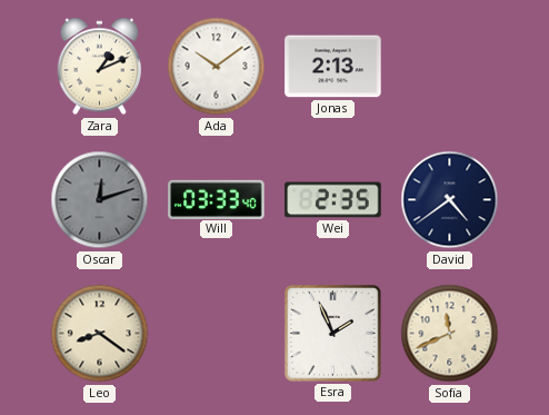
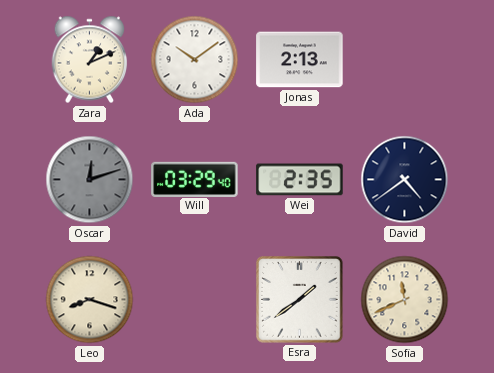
Will: 03:33 -> 03:29 (195, 179)
Leo: 8:21 -> 8:18 (90, 300)
Esra: 1:56 -> 1:39 (300, 300)
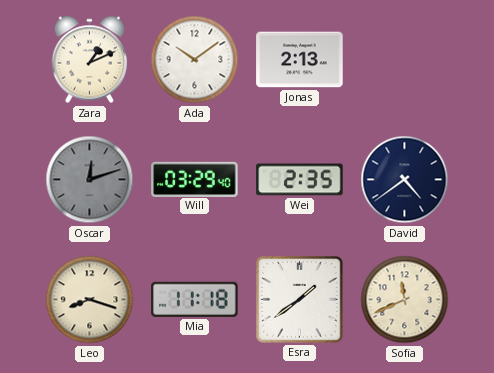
Mia: none -> 11:18 (195, 299)
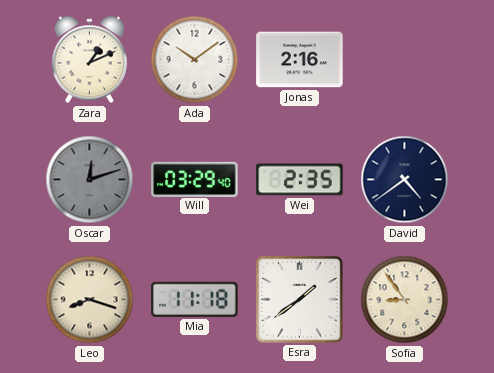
Jonas: 2:13 -> 2:16 (300, 60)
Sofia: 11:41 -> 8:54 (405, 300)
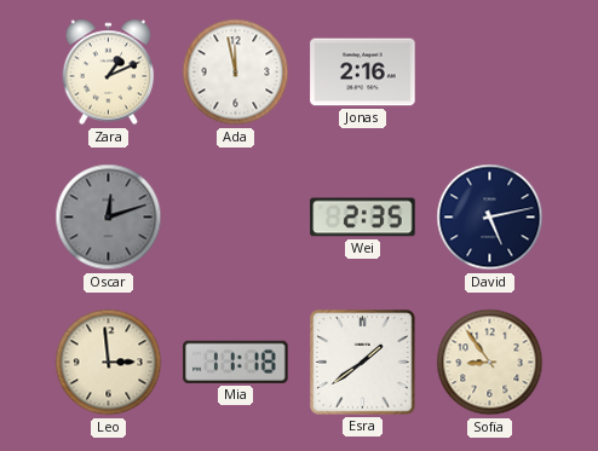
Ada: 10:09 -> 11:58 (236, 73)
Will: 03:29 -> none (195, 179)
David: 4:39 -> 5:13 (490, 218)
Leo: 8:18 -> 2:59 (109, 363)
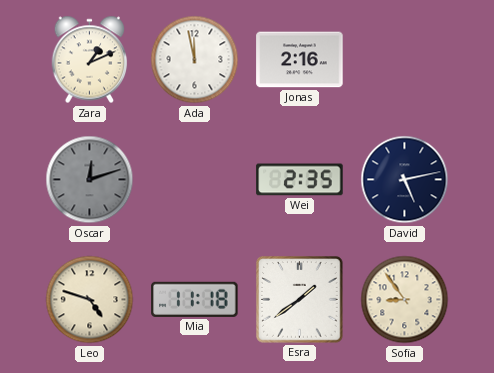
Leo: 2:59 -> 4:48 (90, 300)
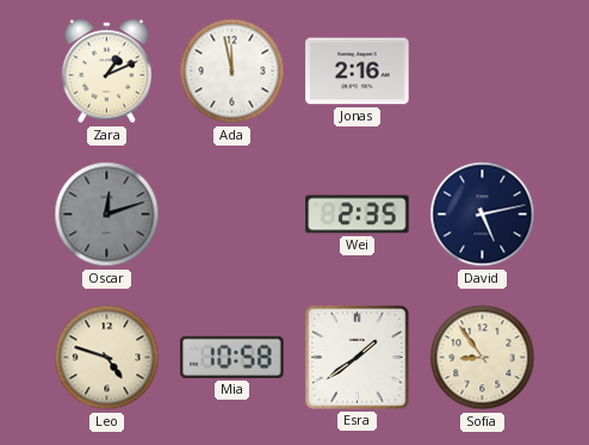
Mia: 11:18 -> 10:58 (232, 357)
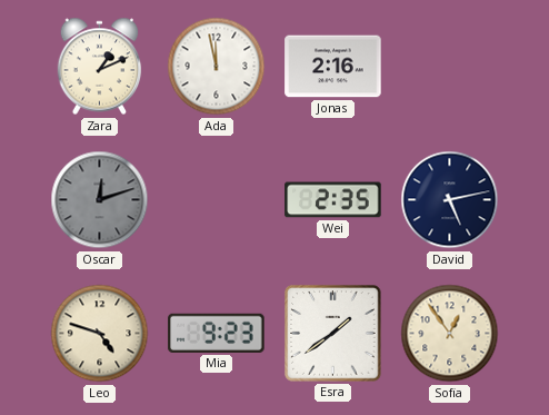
Mia: 10:58 -> 9:23 (217, 333)
Sofia: 8:54 -> 12:54 (450, 334)
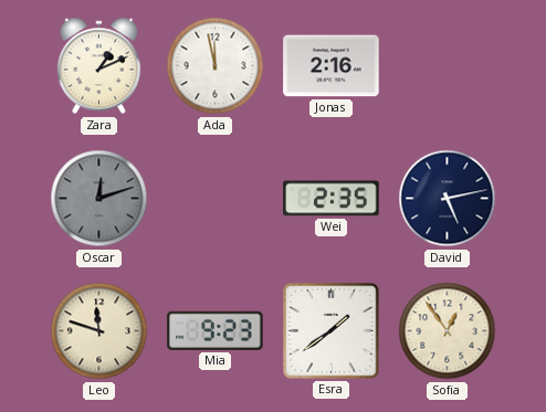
Leo: 4:48 -> 11:48 (99, 331)
